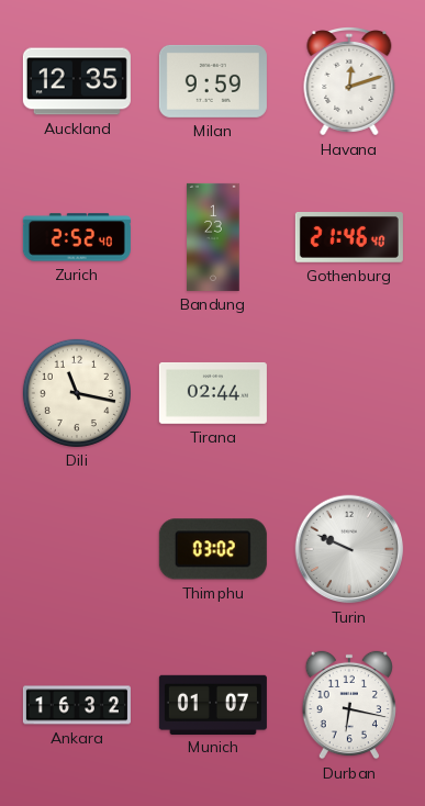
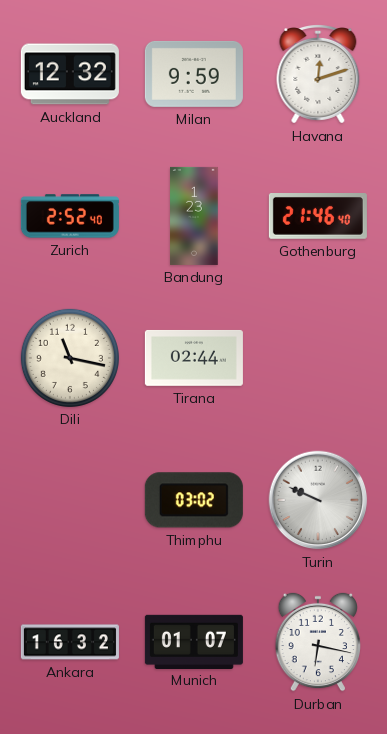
Auckland: 12:35 -> 12:32 (70, 74)
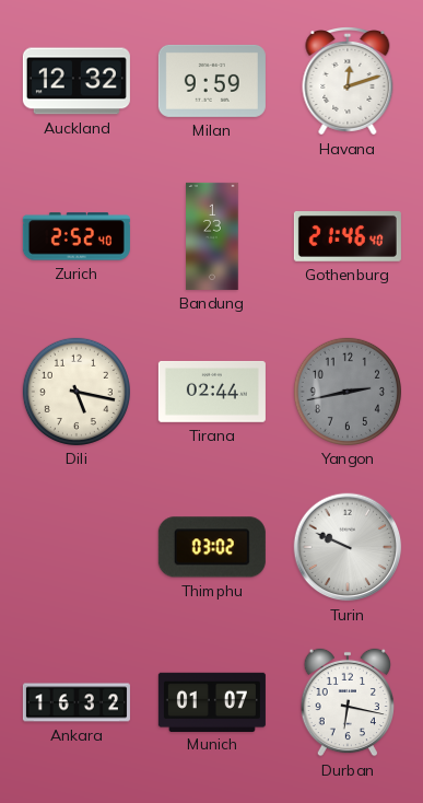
Dili: 11:17 -> 5:17 (77, 392)
Yangon: none -> 2:43 (348, 392)
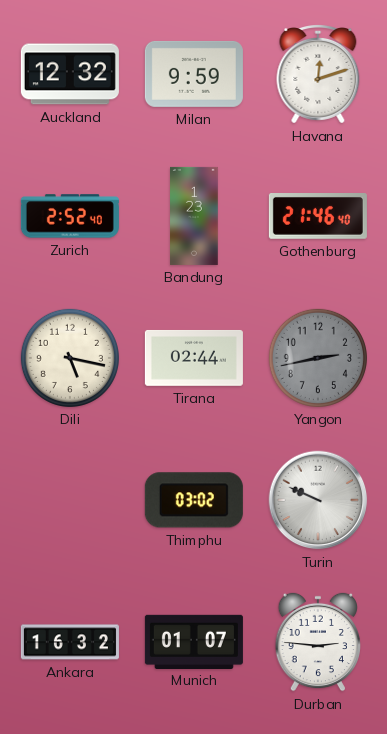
Durban: 6:17 -> 2:46 (317, 642)
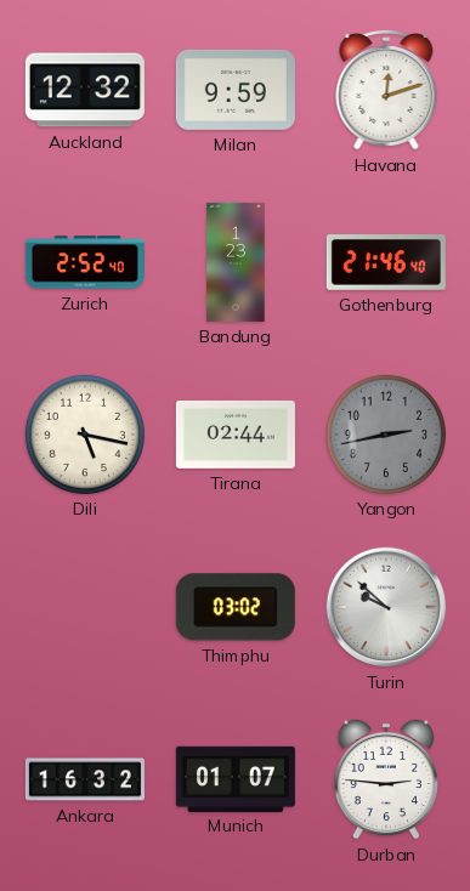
Turin: 9:49 -> 9:52 (386, 607)
